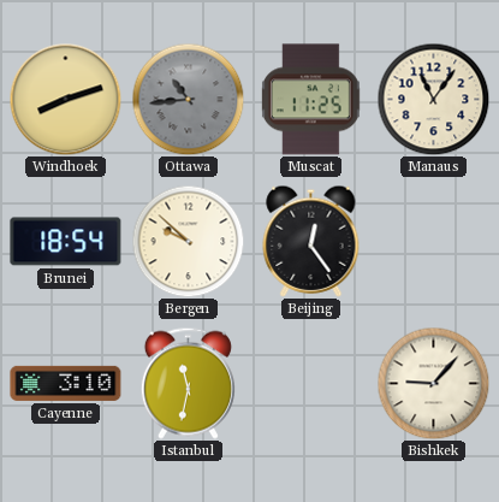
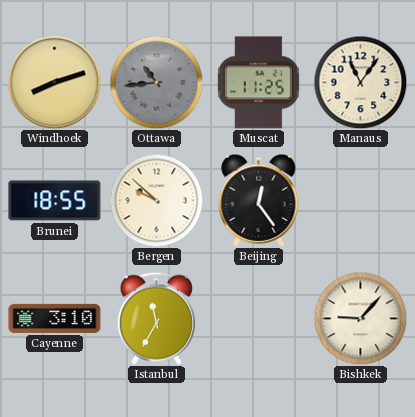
Brunei: 18:54 -> 18:55 (55, 201)
Istanbul: 11:32 -> 11:35 (156, 318)
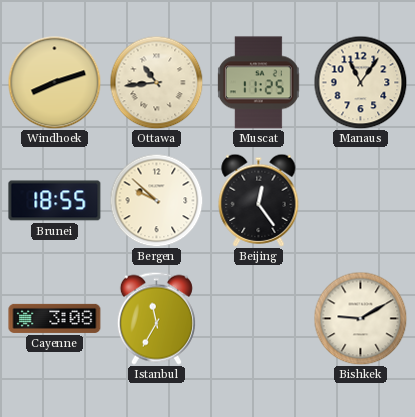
Ottawa dial: grey -> cream (156, 82)
Cayenne: 3:10 -> 3:08 (55, 318)
Bishkek: 9:07 -> 9:10 (360, 318)
